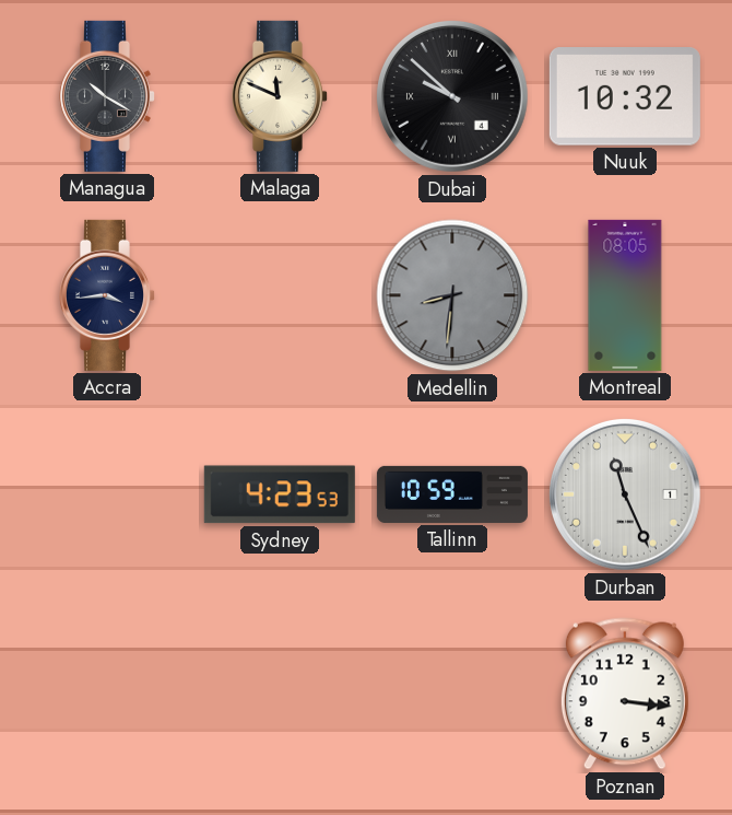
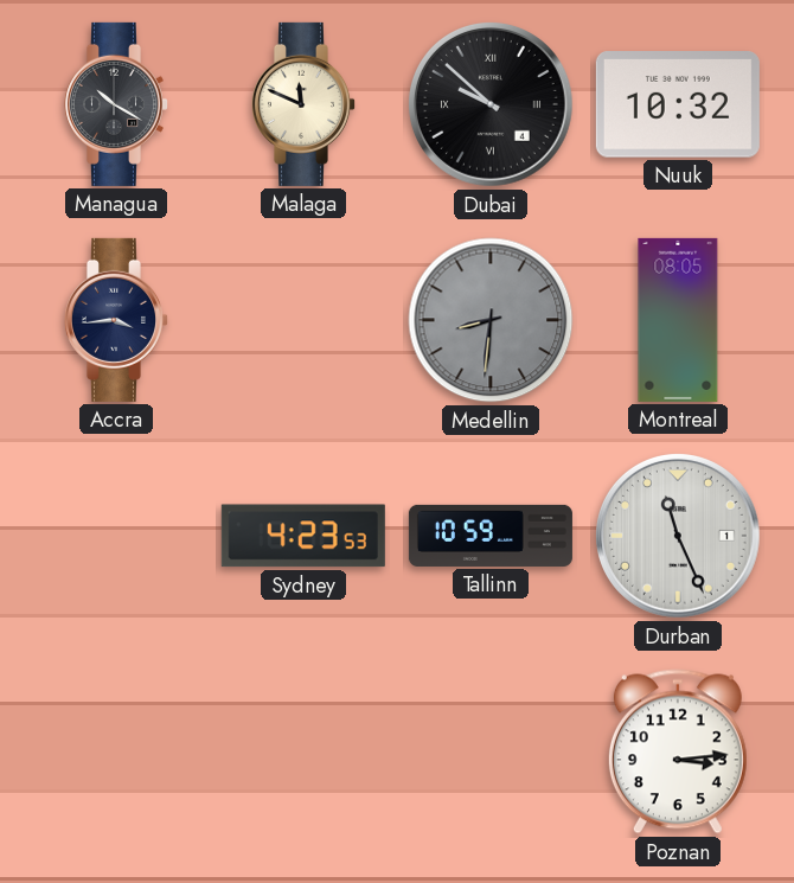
Poznan: 3:16 -> 3:14 (678, 751)
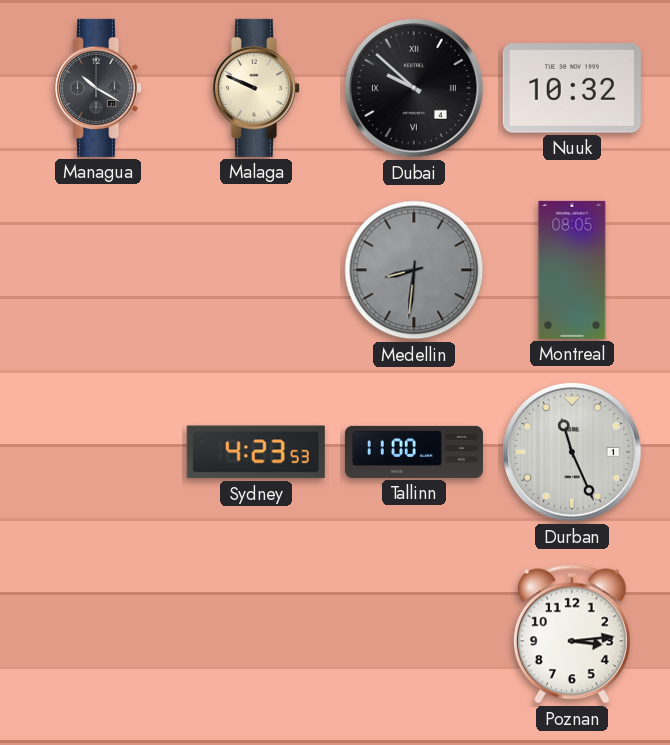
Malaga: 11:49 -> 9:49 (255, 88)
Accra: 3:44 -> none (115, 320)
Tallinn: 10:59 -> 11:00 (414, 452)
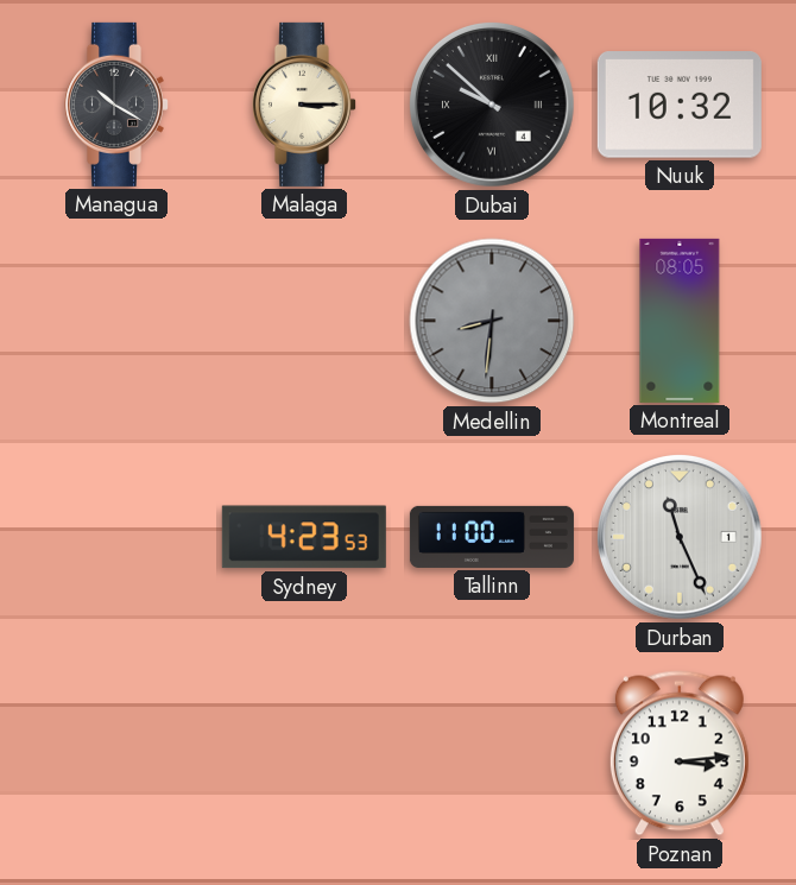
Malaga: 9:49 -> 3:15 (303, 105)
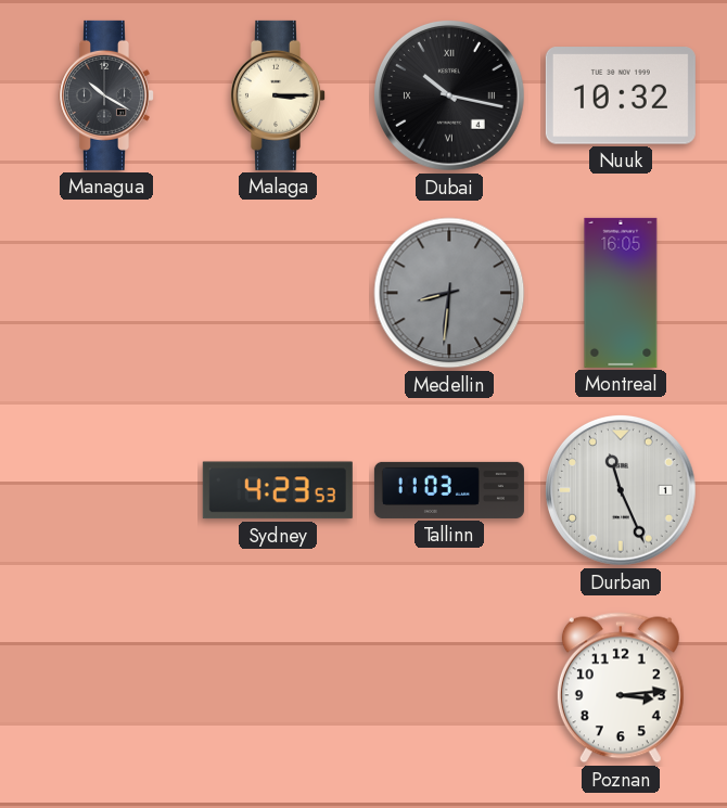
Dubai: 9:52 -> 10:17 (449, 95)
Montreal: 08:05 -> 16:05 (621, 293)
Tallinn: 11:00 -> 11:03 (449, 490)
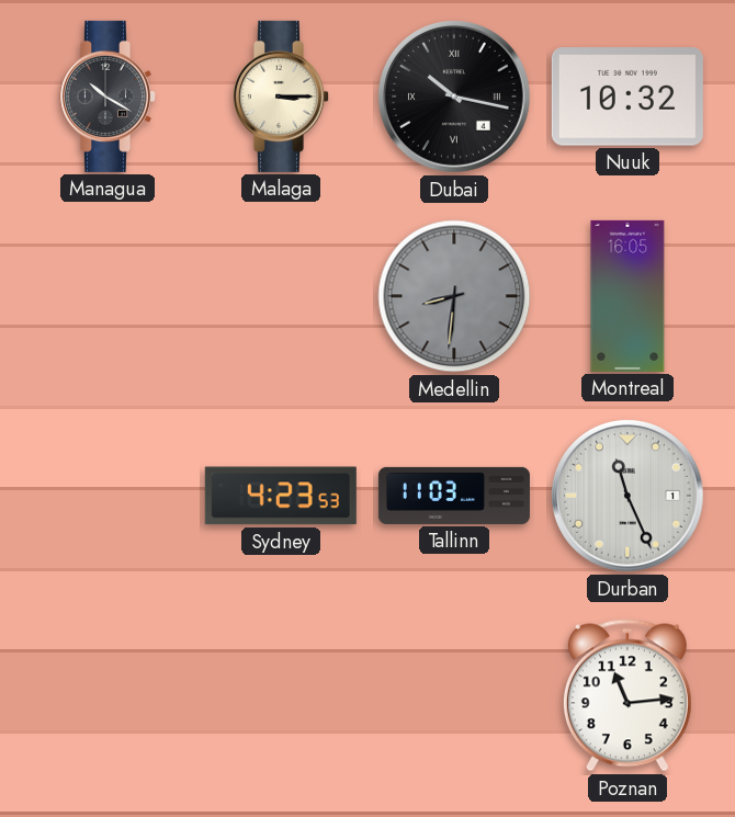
Poznan: 3:14 -> 11:14 (627, 695)
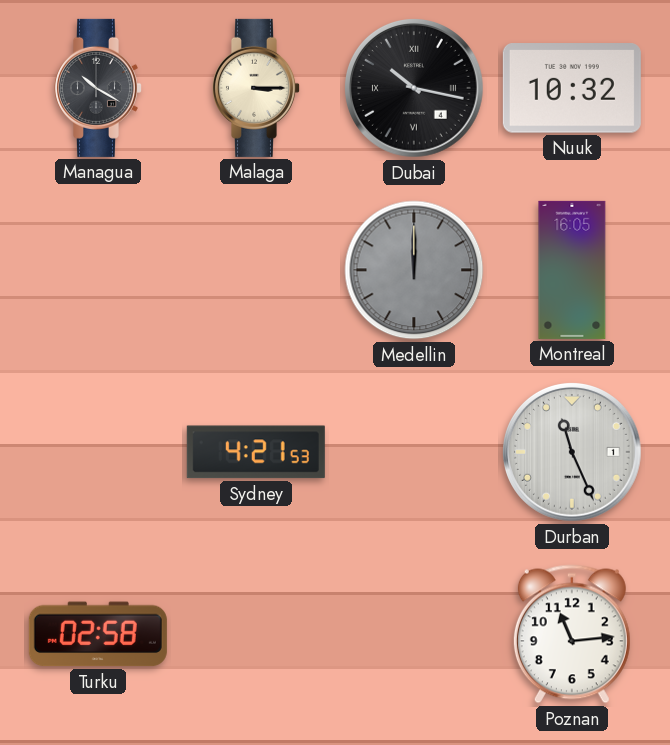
Medellin: 8:31 -> 12:00 (414, 270)
Sydney: 4:23 -> 4:21 (256, 452)
Tallinn: 11:03 -> none (454, 496)
Turku: none -> 02:58 (98, 634)
